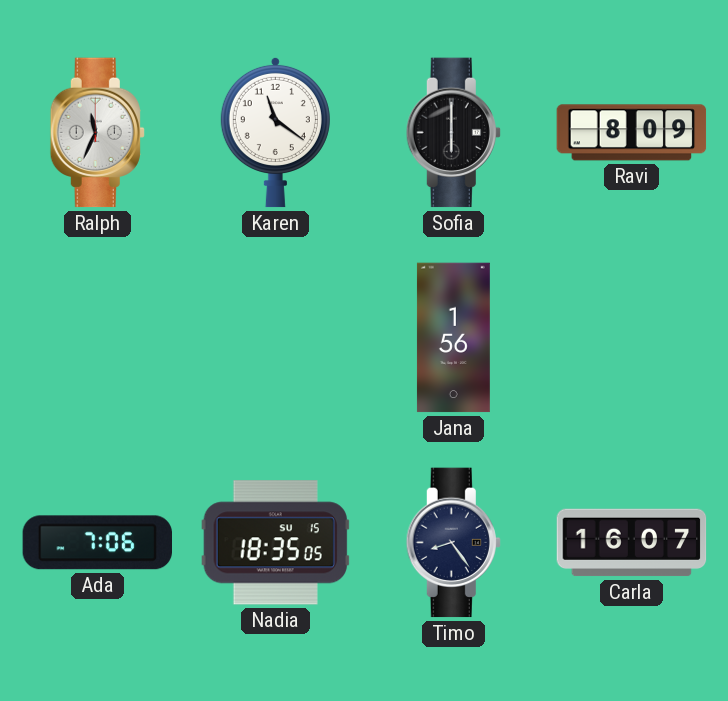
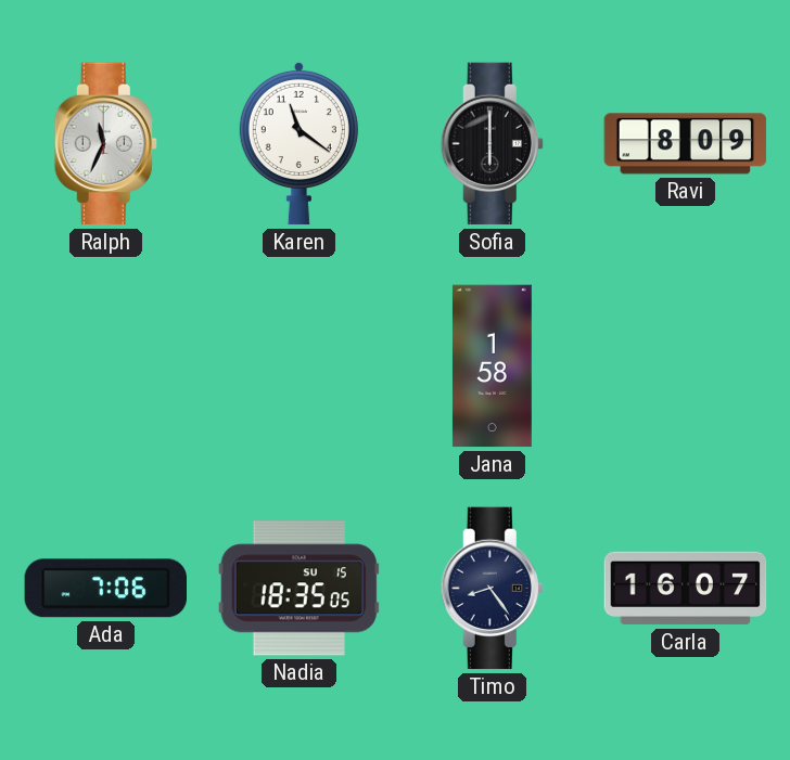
Jana: 1:56 -> 1:58 (492, 366)
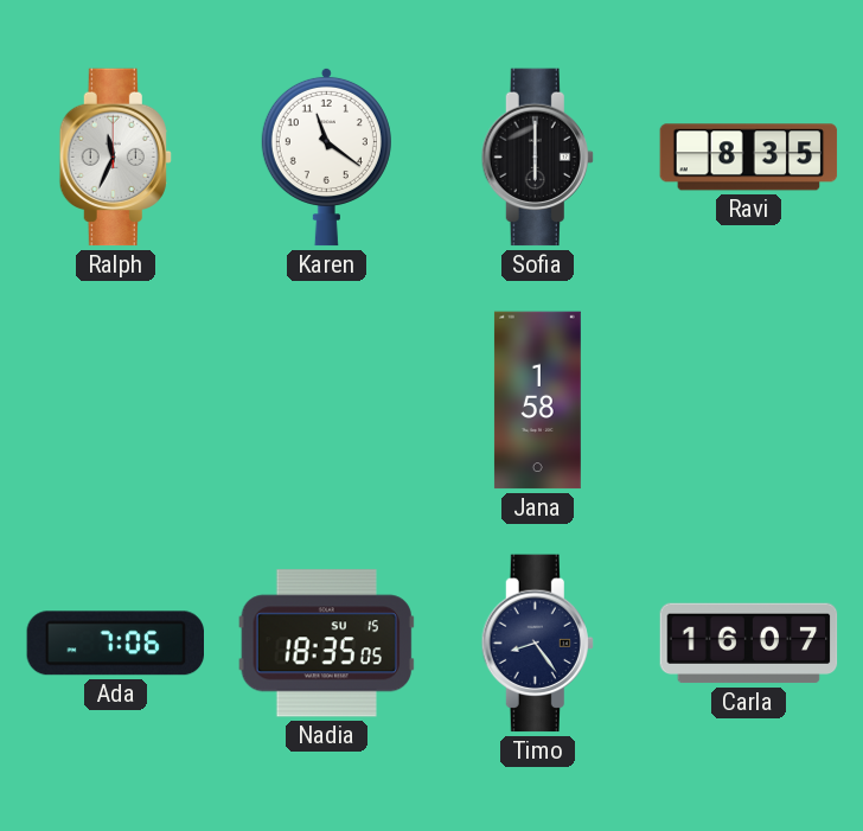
Ravi: 8:09 -> 8:35 (749, 158)
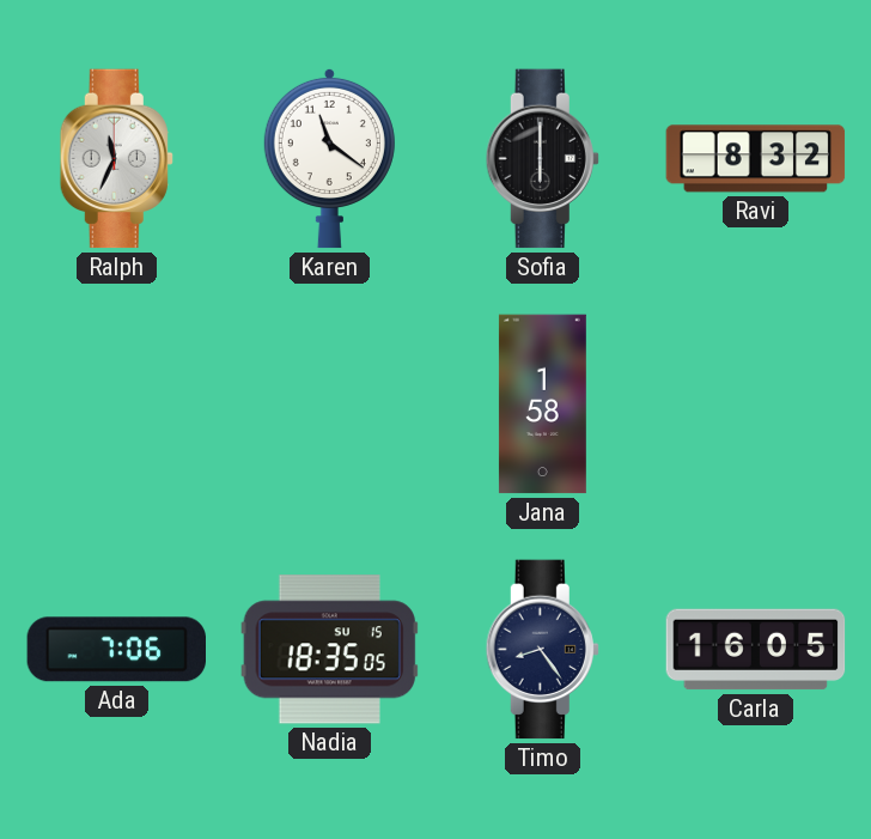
Ravi: 8:35 -> 8:32 (756, 159)
Carla: 16:07 -> 16:05 (756, 650)
